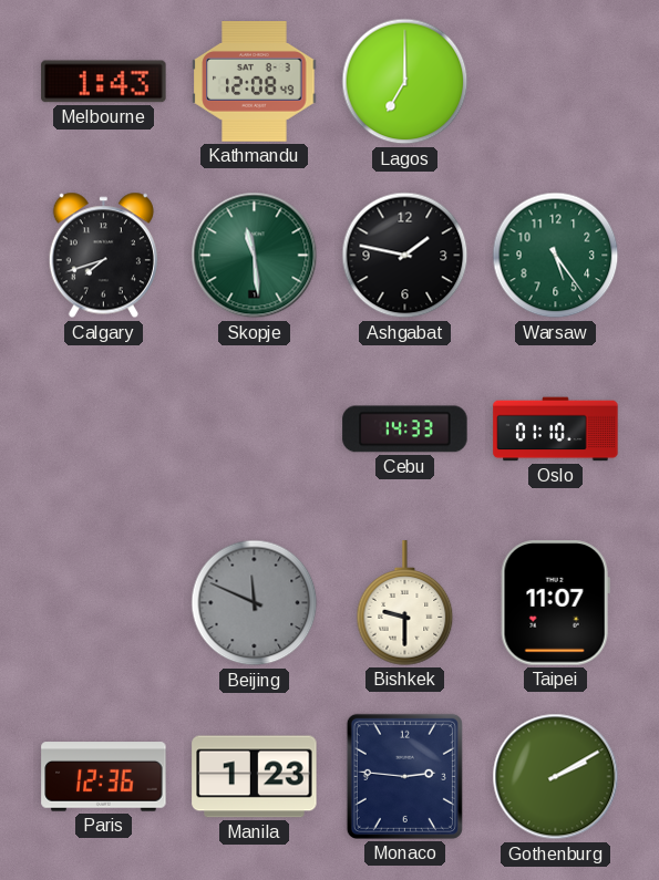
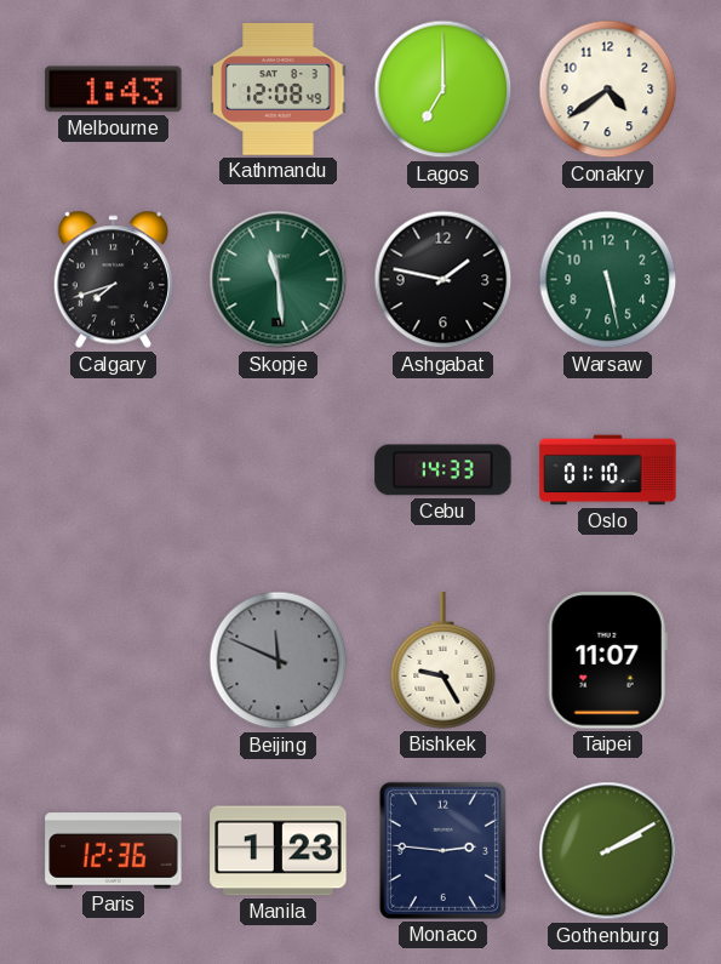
Conakry: none -> 4:39 (608, 90)
Warsaw: 5:24 -> 5:28 (608, 280)
Bishkek: 9:30 -> 9:25 (444, 661)
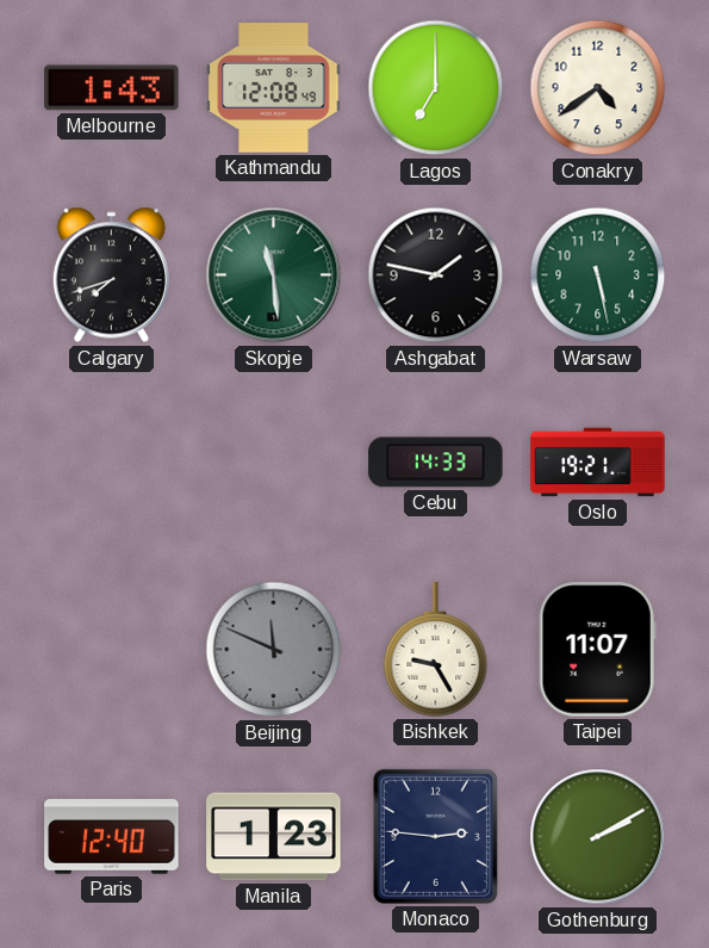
Oslo: 01:10 -> 19:21 (598, 463)
Paris: 12:36 -> 12:40 (112, 837)
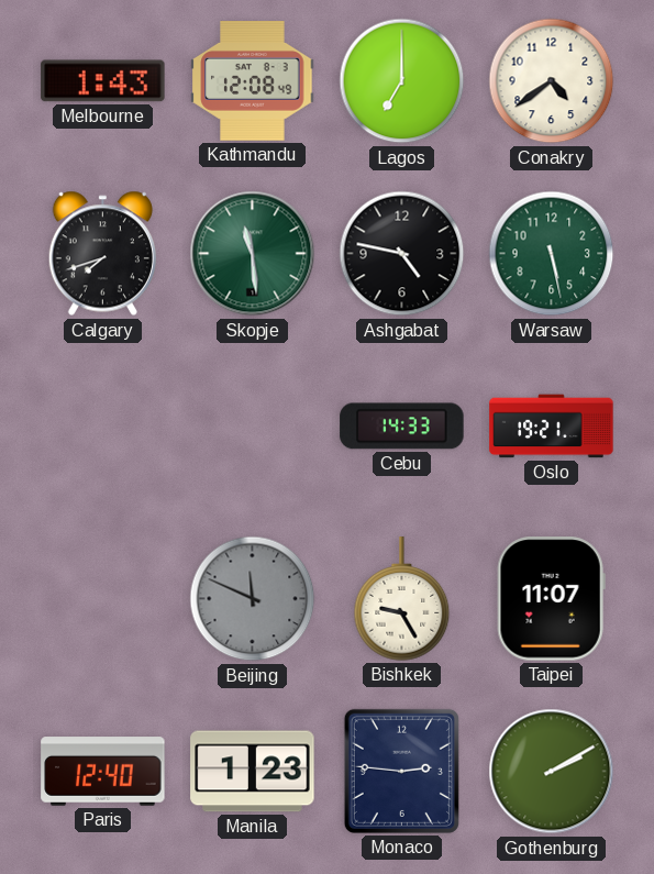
Ashgabat: 1:47 -> 4:47 (402, 254)
